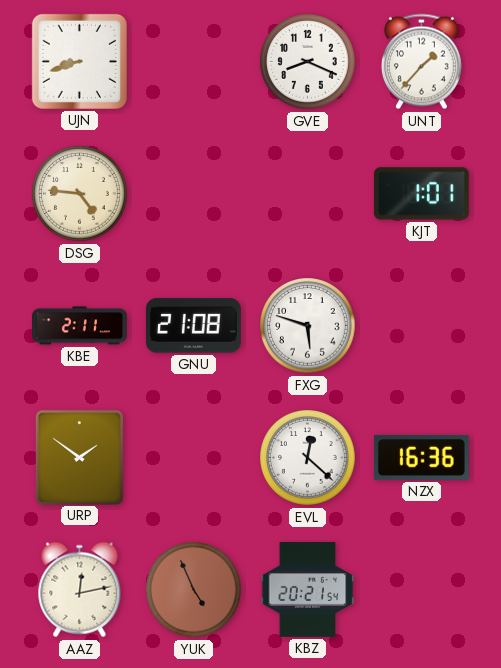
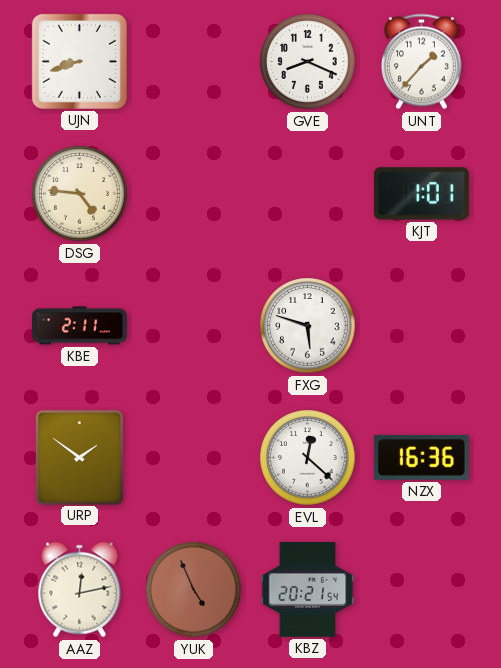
GNU: 21:08 -> none (193, 326)
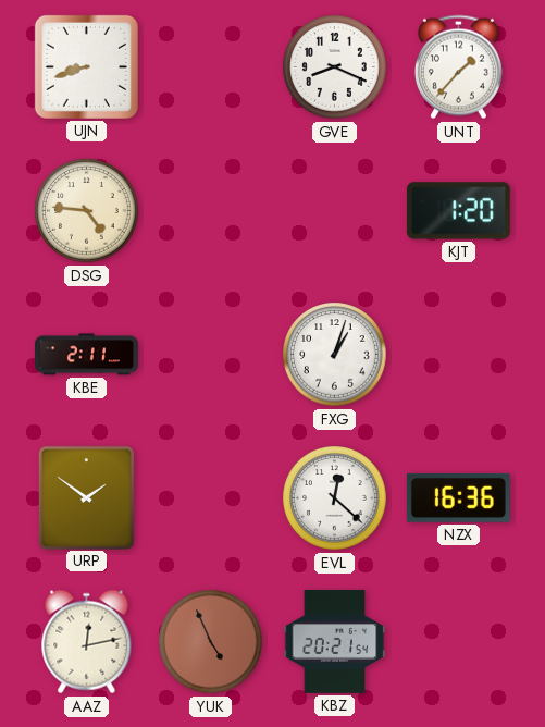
KJT: 1:01 -> 1:20 (458, 211)
FXG: 5:48 -> 1:03 (335, 355)
